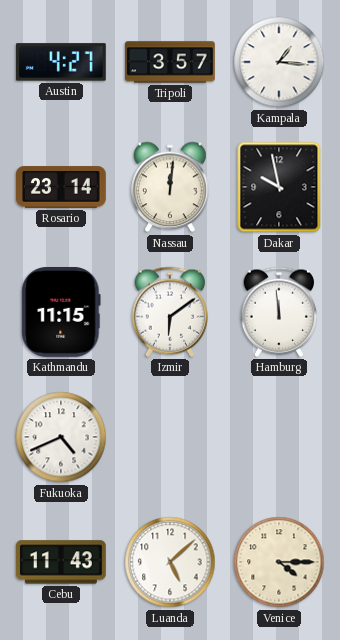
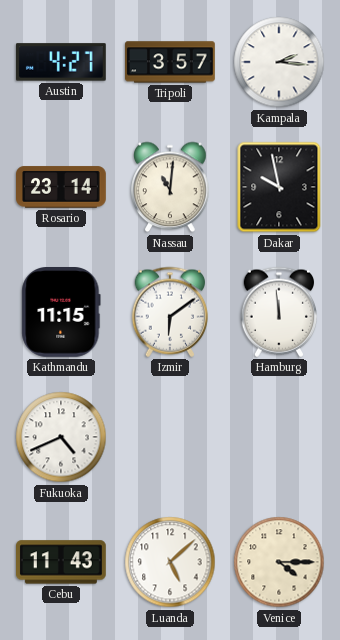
Kampala: 1:16 -> 2:16 (279, 62)
Nassau: 12:01 -> 11:01 (170, 187)
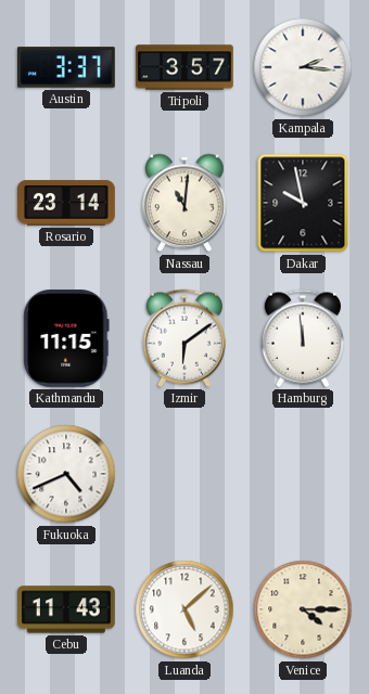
Austin: 4:27 -> 3:37 (67, 67)
